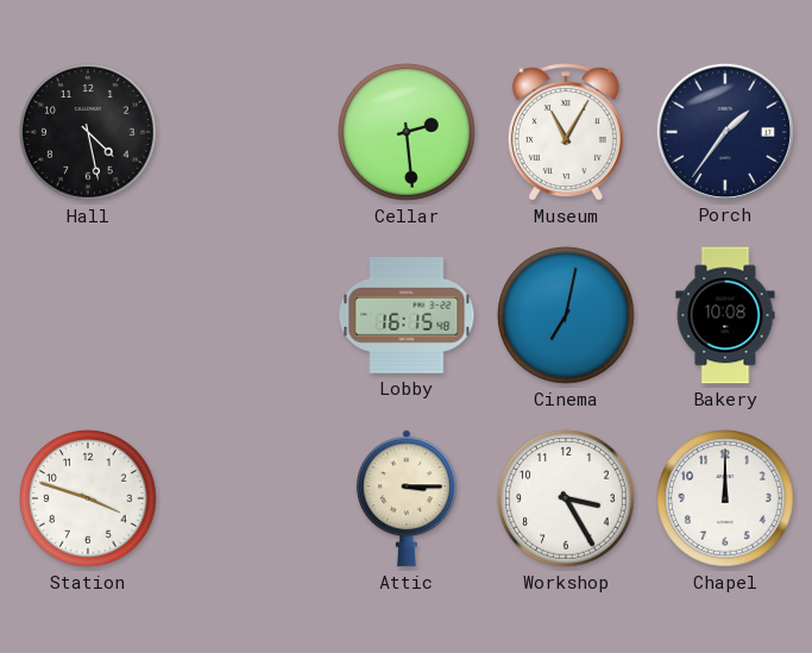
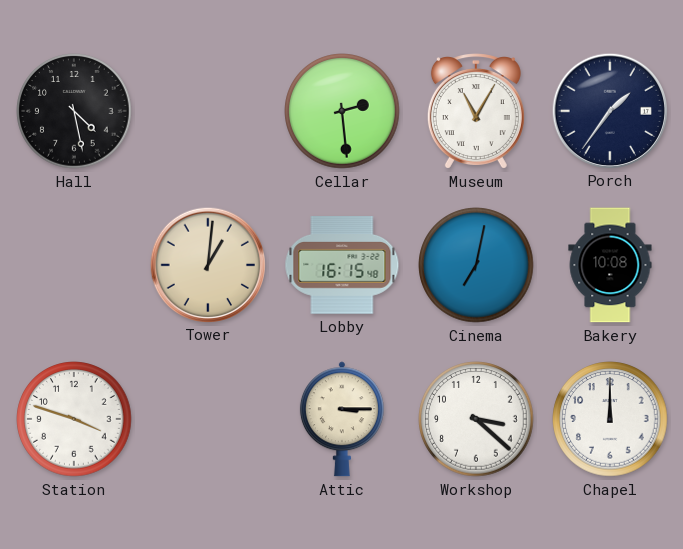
Tower: none -> 1:01 (207, 264)
Workshop: 3:25 -> 3:22 (476, 419)
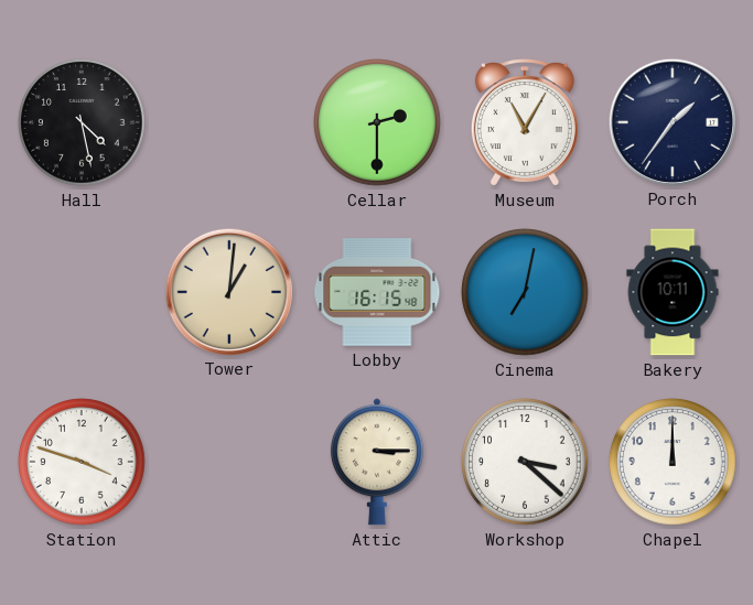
Cellar: 2:29 -> 2:30 (377, 122)
Bakery: 10:08 -> 10:11 (673, 292)
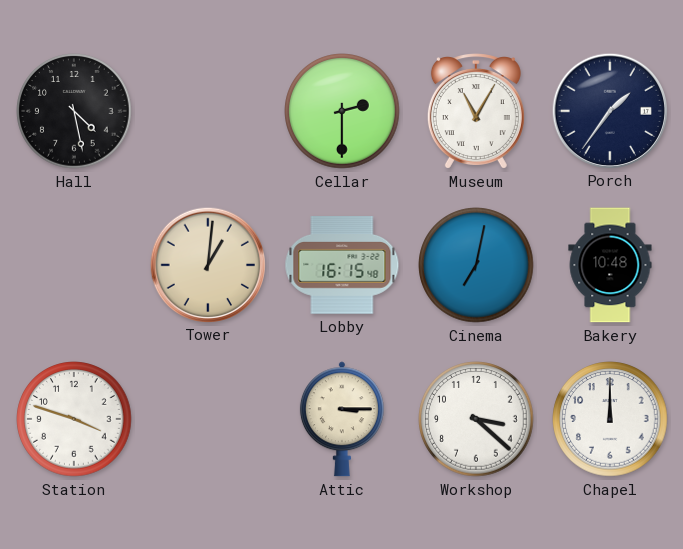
Bakery: 10:11 -> 10:48 (610, 265)
